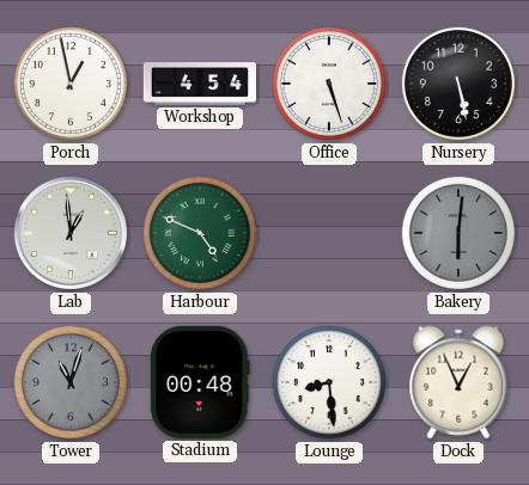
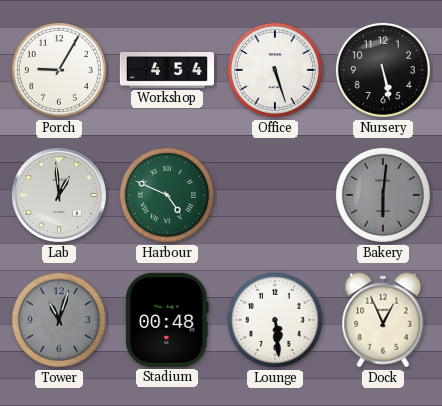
Porch: 12:58 -> 9:05 (59, 70)
Lounge: 8:29 -> 5:29 (275, 320)
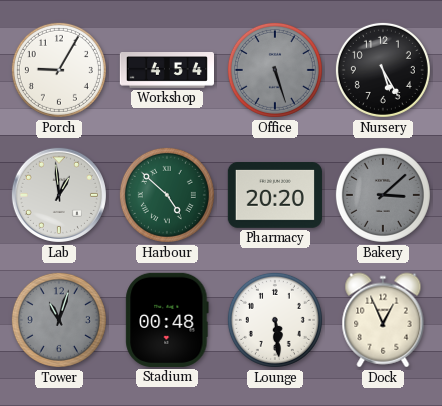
Office dial: white -> grey (275, 70)
Nursery: 5:28 -> 5:25 (383, 70)
Harbour: 4:49 -> 4:52 (167, 195)
Pharmacy: none -> 20:20 (275, 196)
Bakery: 6:01 -> 3:08 (383, 195)
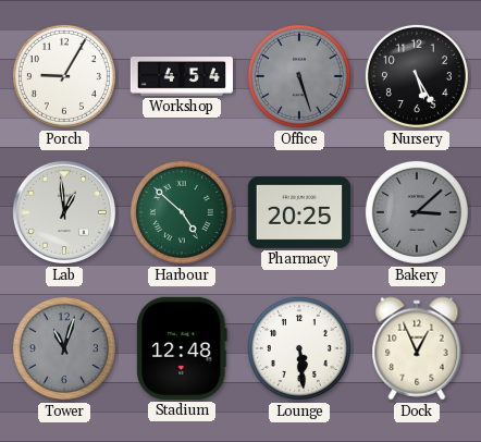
Pharmacy: 20:20 -> 20:25 (299, 213)
Stadium: 00:48 -> 12:48 (182, 348)
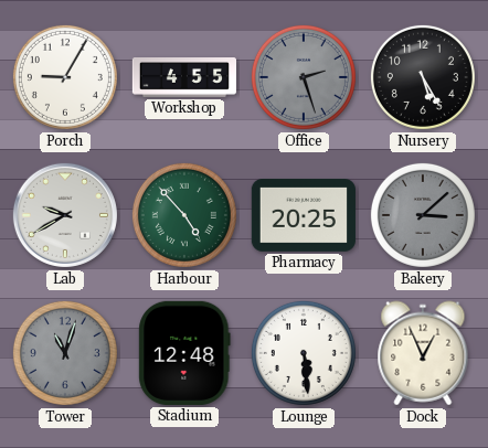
Workshop: 4:54 -> 4:55 (183, 78)
Office: 5:27 -> 2:27 (304, 77)
Lab: 12:59 -> 9:40 (65, 215)
Harbour: 4:52 -> 4:53 (184, 215)
